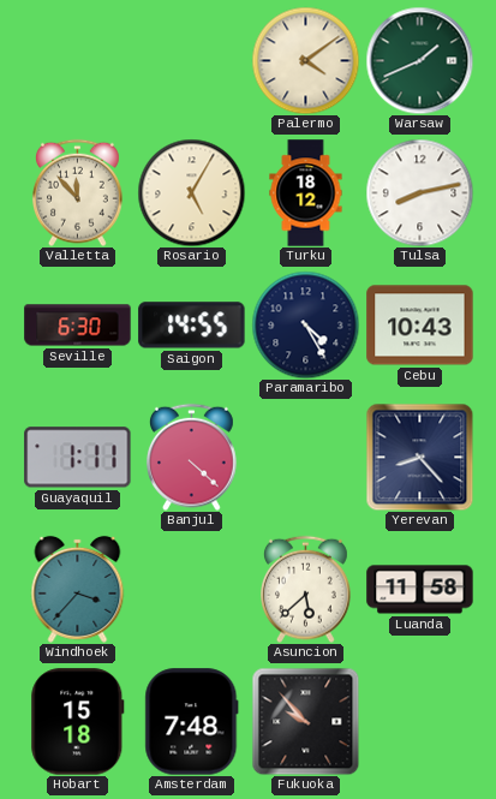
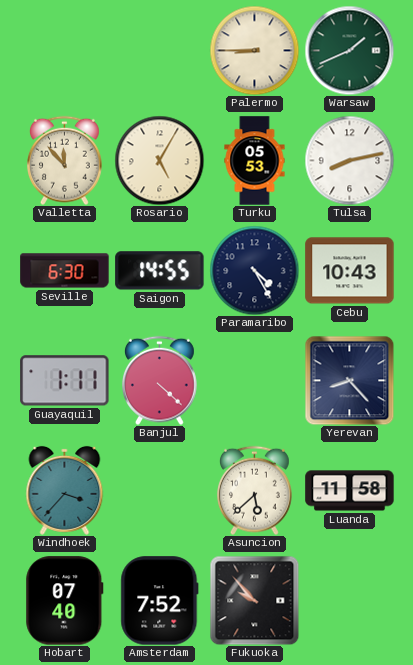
Palermo: 4:09 -> 8:45 (254, 50)
Turku: 18:12 -> 05:53 (255, 161)
Hobart: 15:18 -> 07:40 (65, 601)
Amsterdam: 7:48 -> 7:52 (160, 601)
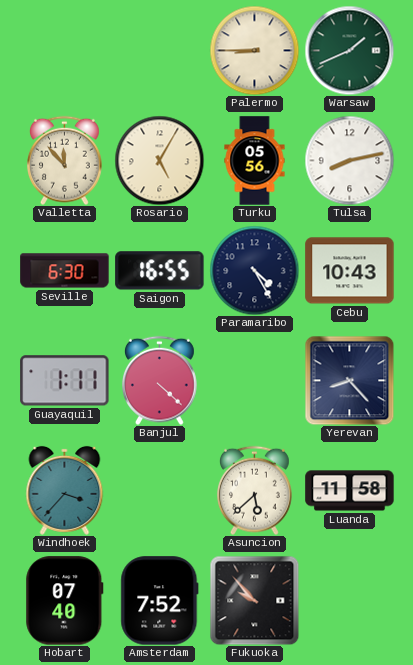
Turku: 05:53 -> 05:56 (255, 161)
Saigon: 14:55 -> 16:55 (160, 271)
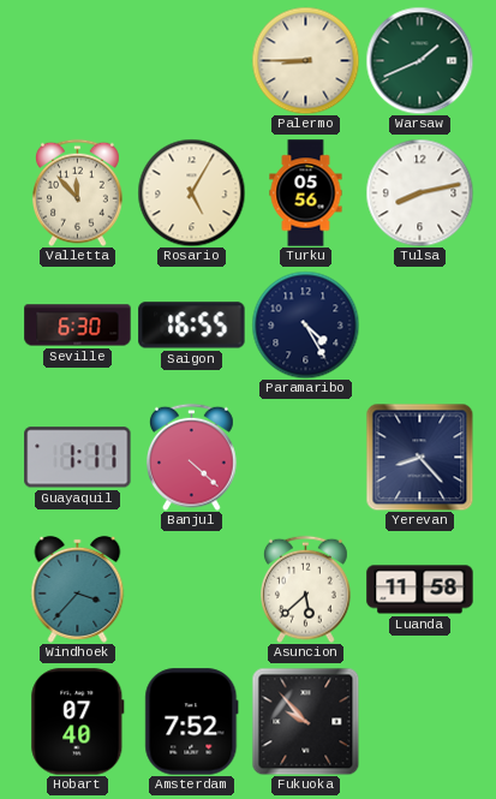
Cebu: 10:43 -> none (350, 271)
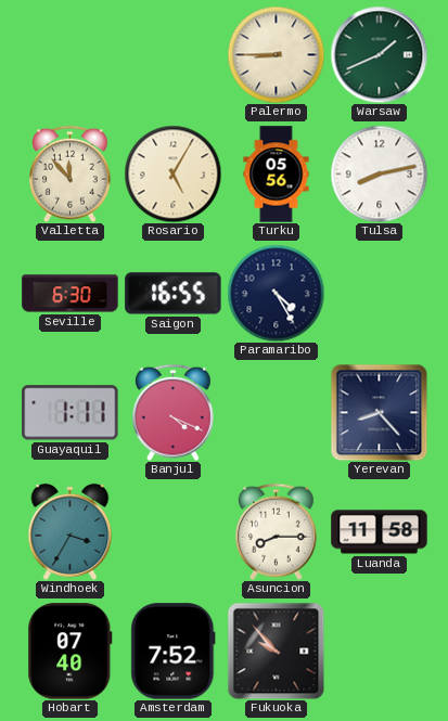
Banjul: 4:22 -> 4:19 (174, 412)
Windhoek: 3:37 -> 3:35 (71, 531)
Asuncion: 5:38 -> 8:15 (277, 531)
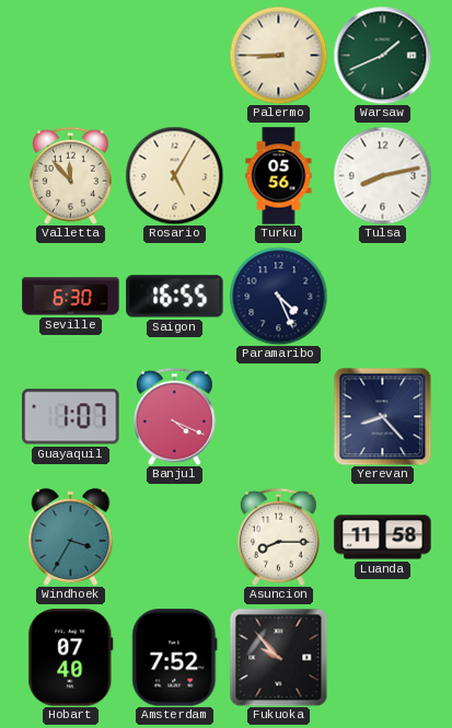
Paramaribo: 4:25 -> 4:26 (278, 296)
Guayaquil: 1:11 -> 1:07 (71, 417)
